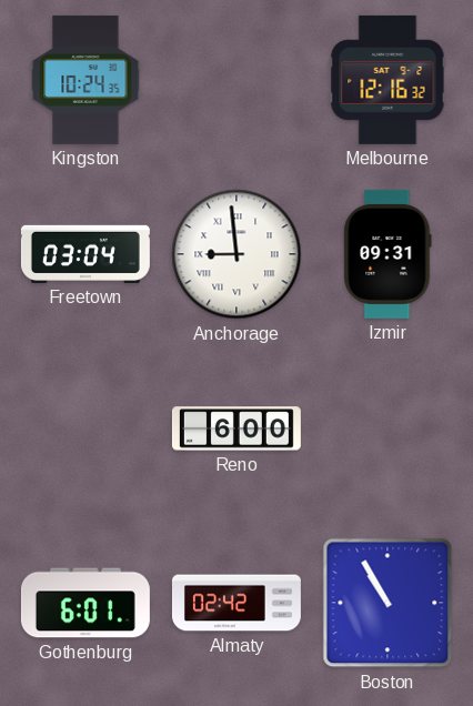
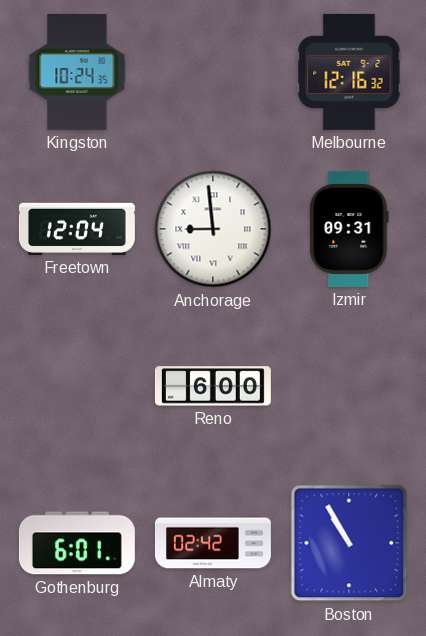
Freetown: 03:04 -> 12:04 (77, 229)
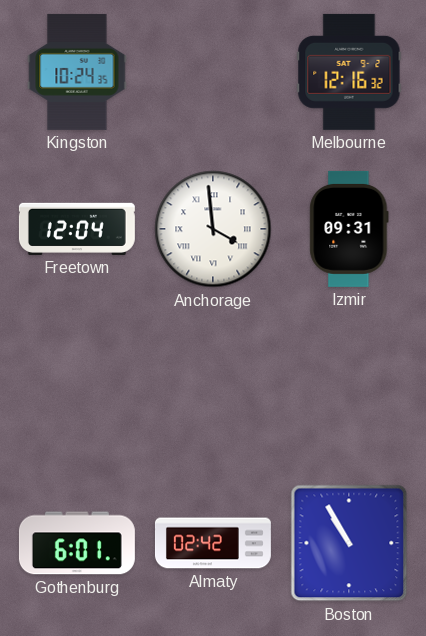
Anchorage: 8:59 -> 3:59 (213, 229)
Reno: 6:00 -> none (213, 386)
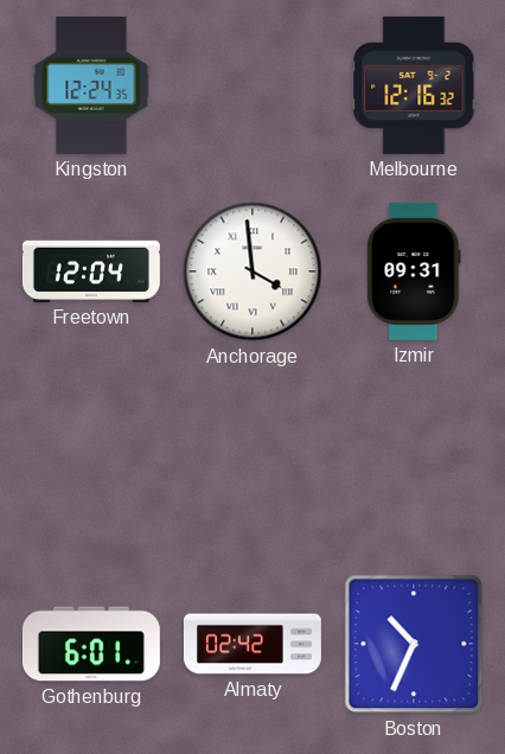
Kingston: 10:24 -> 12:24 (91, 85)
Boston: 10:55 -> 10:34 (414, 644)
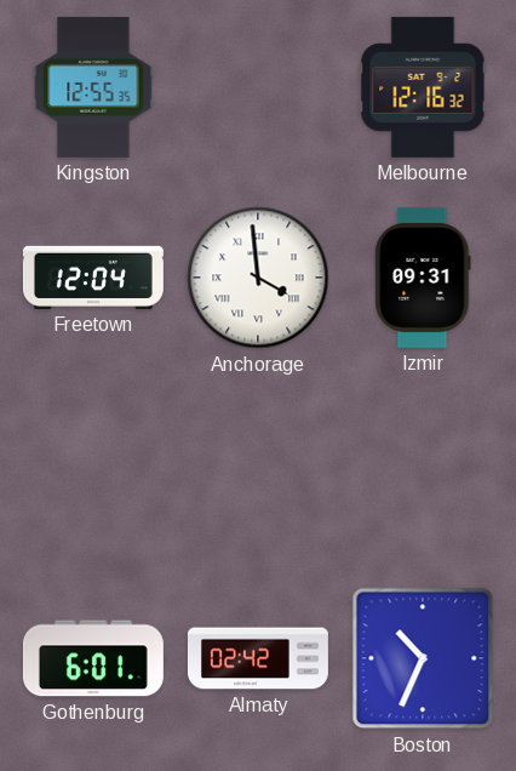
Kingston: 12:24 -> 12:55 (93, 87)
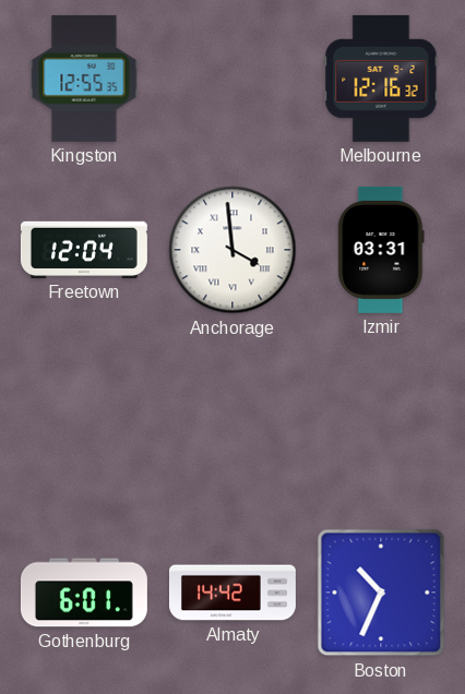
Izmir: 09:31 -> 03:31 (381, 250)
Almaty: 02:42 -> 14:42 (233, 593)
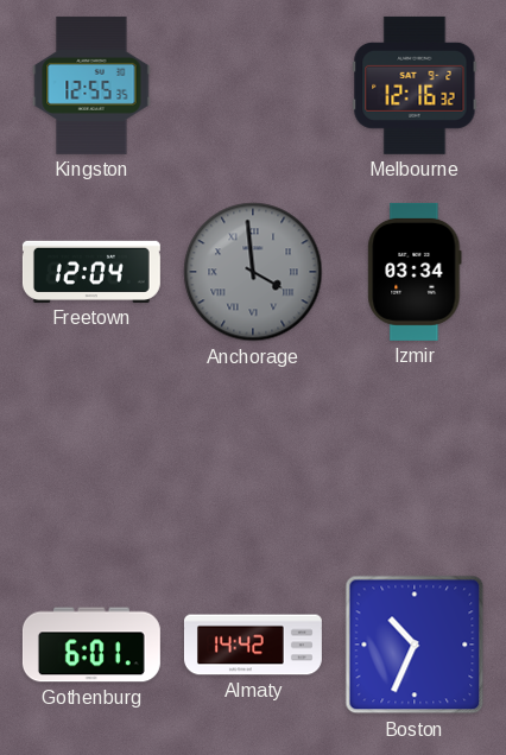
Anchorage dial: white -> grey (253, 272)
Izmir: 03:31 -> 03:34 (415, 272)
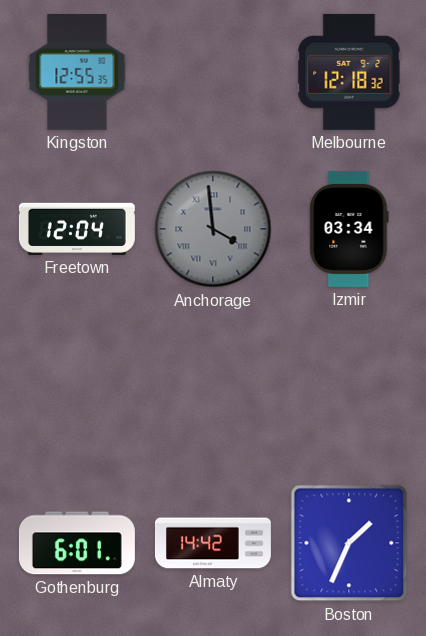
Melbourne: 12:16 -> 12:18 (349, 72)
Boston: 10:34 -> 1:34 (349, 543)
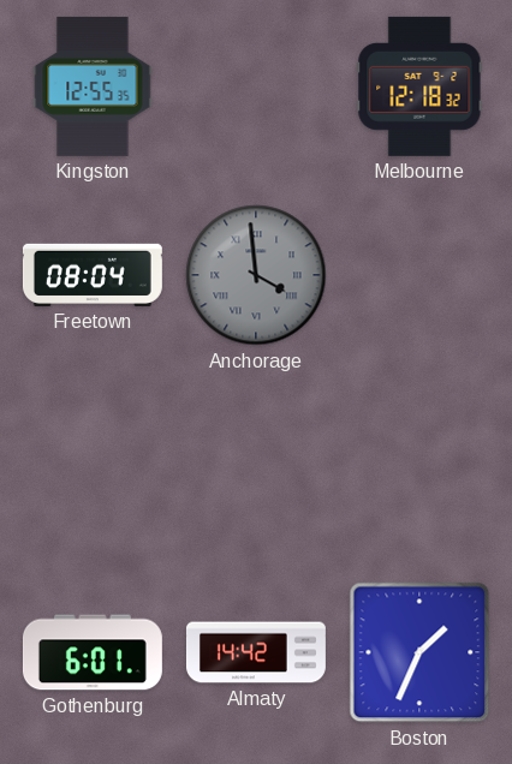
Freetown: 12:04 -> 08:04 (93, 275)
Izmir: 03:34 -> none (349, 229)
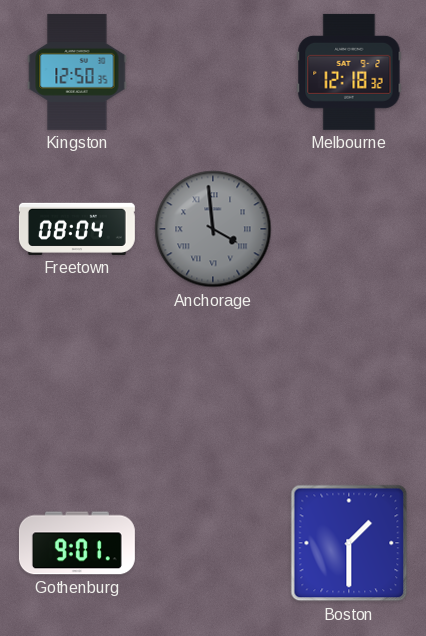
Kingston: 12:55 -> 12:50 (77, 72)
Gothenburg: 6:01 -> 9:01 (77, 543)
Almaty: 14:42 -> none (256, 652)
Boston: 1:34 -> 1:30 (349, 543)
